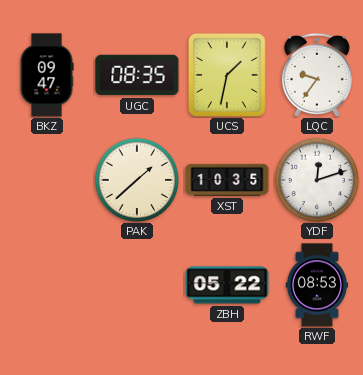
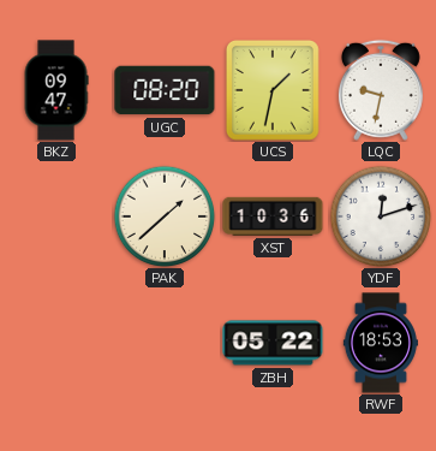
UGC: 08:35 -> 08:20 (165, 90)
LQC: 9:36 -> 9:32 (381, 90)
XST: 10:35 -> 10:36 (273, 216)
RWF: 08:53 -> 18:53 (381, 343)
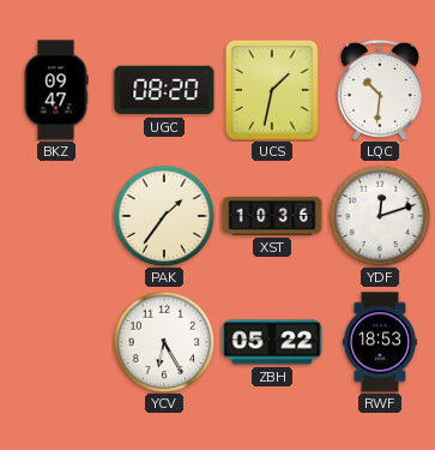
LQC: 9:32 -> 10:31 (380, 90)
PAK: 1:38 -> 1:36 (164, 216)
YCV: none -> 6:25 (164, 342)
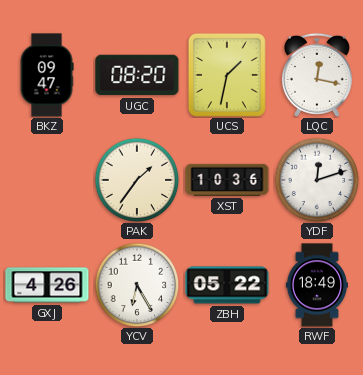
LQC: 10:31 -> 12:17 (317, 75)
GXJ: none -> 4:26 (47, 285)
RWF: 18:53 -> 18:49 (317, 285)
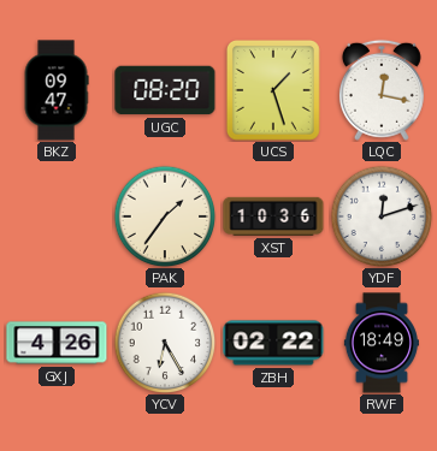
UCS: 1:32 -> 1:27 (273, 91)
ZBH: 05:22 -> 02:22 (273, 343)
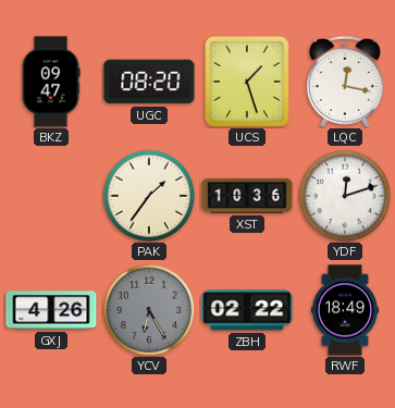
YCV dial: white -> grey (149, 310)
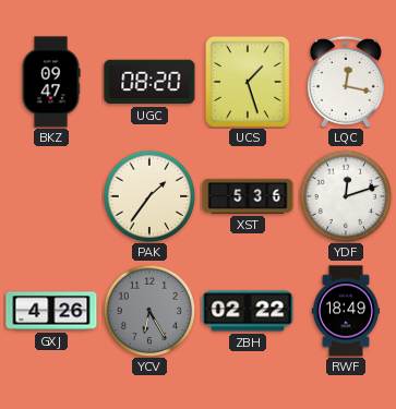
XST: 10:36 -> 5:36 (248, 196)
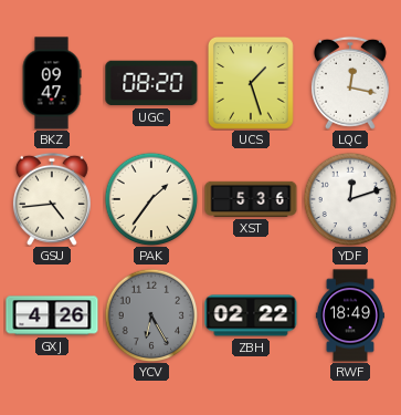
GSU: none -> 4:44 (52, 199)
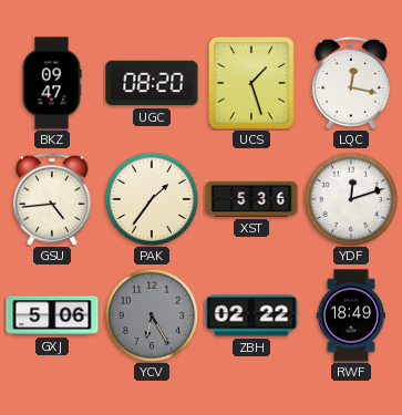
GXJ: 4:26 -> 5:06 (52, 315)
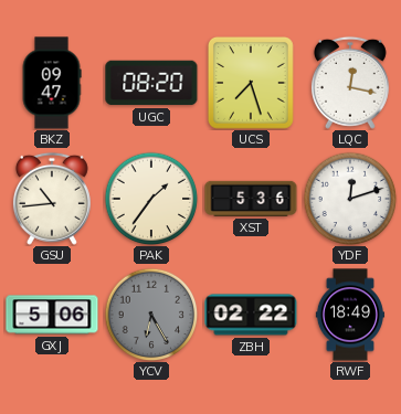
UCS: 1:27 -> 7:27 (251, 84)
GSU: 4:44 -> 10:44 (52, 199)
